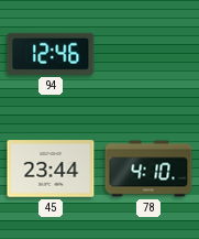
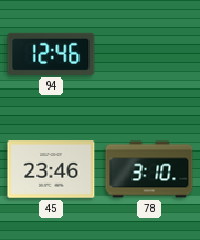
45: 23:44 -> 23:46 (51, 169)
78: 4:10 -> 3:10 (149, 169)
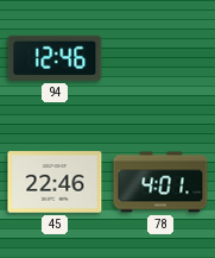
45: 23:46 -> 22:46 (55, 182)
78: 3:10 -> 4:01 (160, 182)
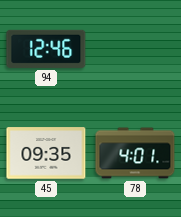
45: 22:46 -> 09:35 (46, 153)
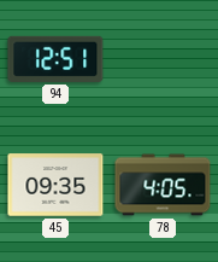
94: 12:46 -> 12:51 (55, 59)
78: 4:01 -> 4:05 (163, 185)
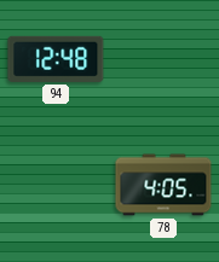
94: 12:51 -> 12:48 (56, 59)
45: 09:35 -> none (55, 185)
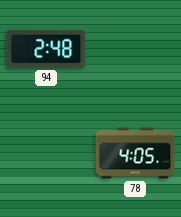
94: 12:48 -> 2:48 (46, 49)
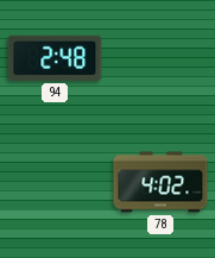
78: 4:05 -> 4:02 (160, 182)
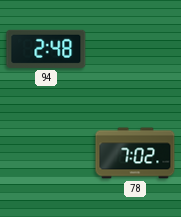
78: 4:02 -> 7:02 (135, 153)
